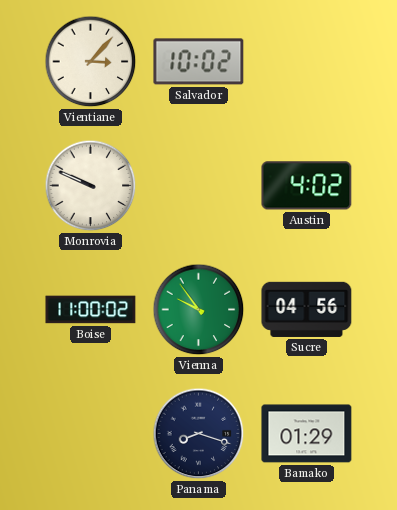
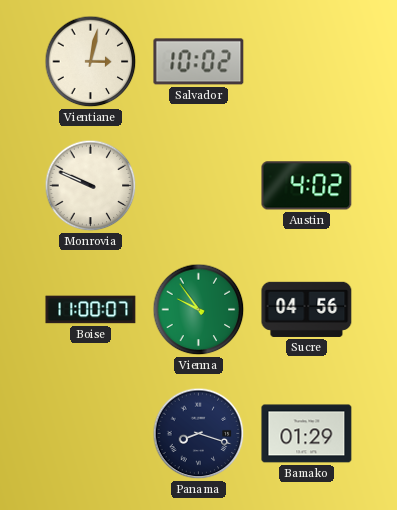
Vientiane: 3:07 -> 3:02 (91, 62)
Boise: 11:00:02 -> 11:00:07 (91, 310)
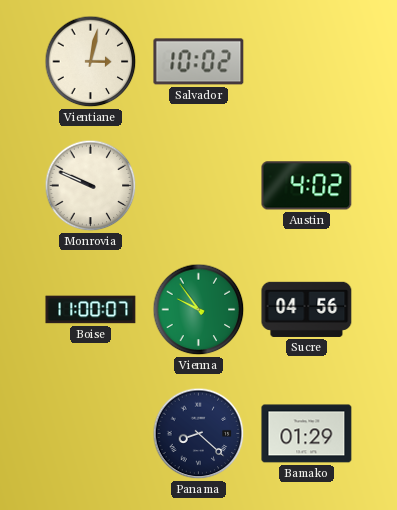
Panama: 8:18 -> 8:22 (199, 434)
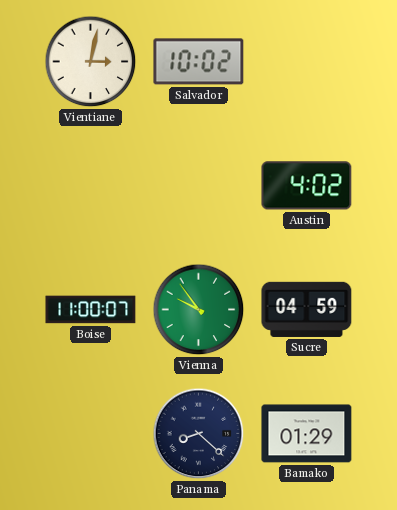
Monrovia: 9:49 -> none (91, 186)
Sucre: 04:56 -> 04:59 (307, 309)
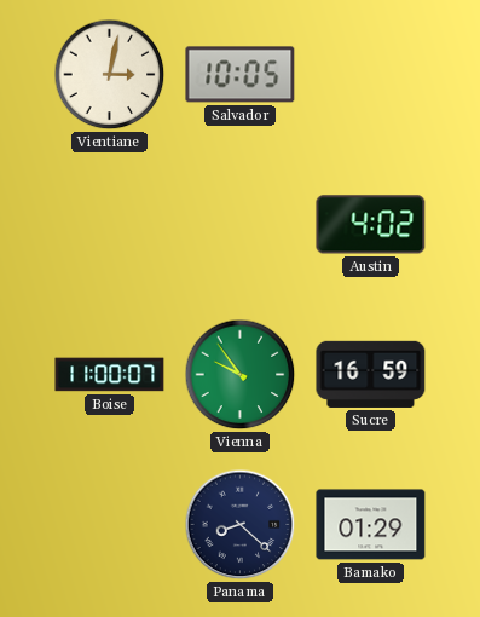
Salvador: 10:02 -> 10:05 (241, 75)
Sucre: 04:59 -> 16:59 (371, 374)
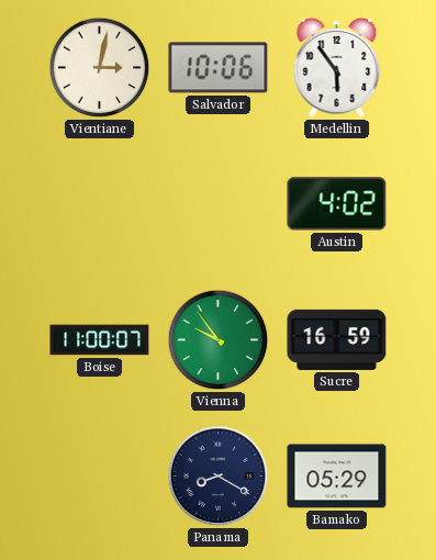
Salvador: 10:05 -> 10:06 (219, 68)
Medellin: none -> 5:54 (337, 67)
Panama: 8:22 -> 8:20 (219, 477)
Bamako: 01:29 -> 05:29 (337, 477)
